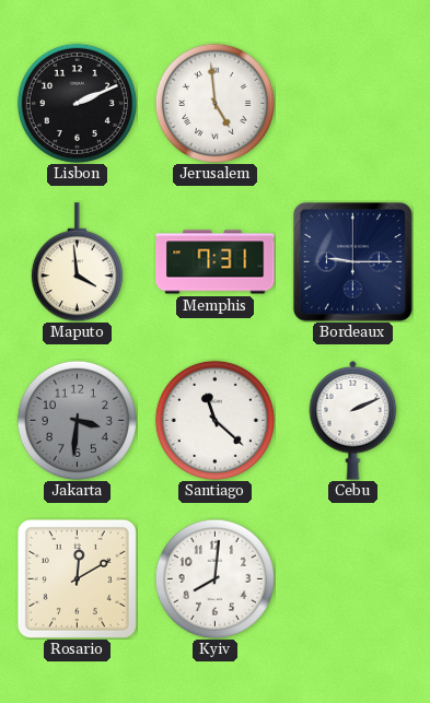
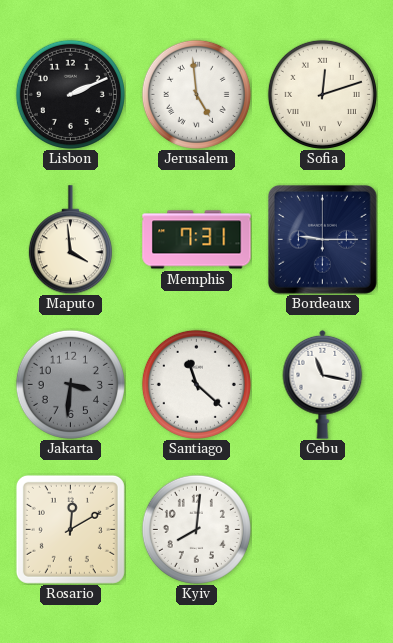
Sofia: none -> 12:12 (322, 94)
Cebu: 2:11 -> 11:17 (323, 384)
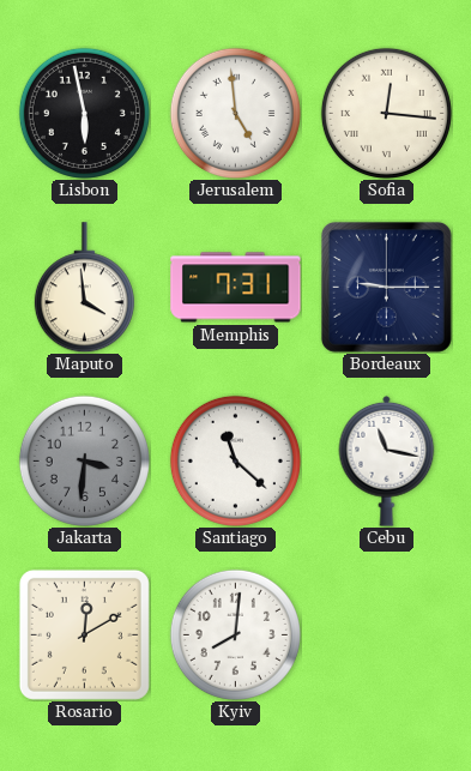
Lisbon: 2:11 -> 5:58 (84, 113)
Sofia: 12:12 -> 12:16 (386, 113)
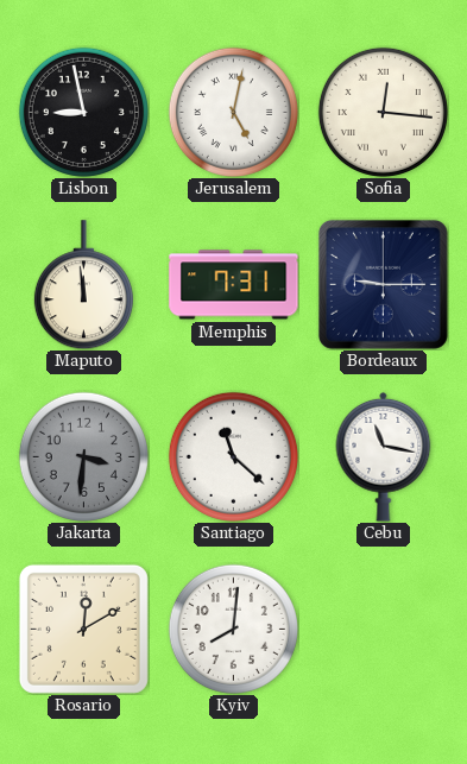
Lisbon: 5:58 -> 8:58 (83, 112)
Jerusalem: 4:59 -> 5:02 (233, 112)
Maputo: 3:59 -> 11:59 (83, 285)
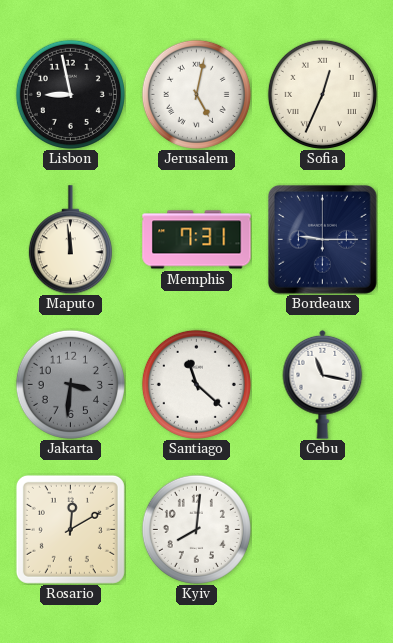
Sofia: 12:16 -> 12:34 (322, 94)
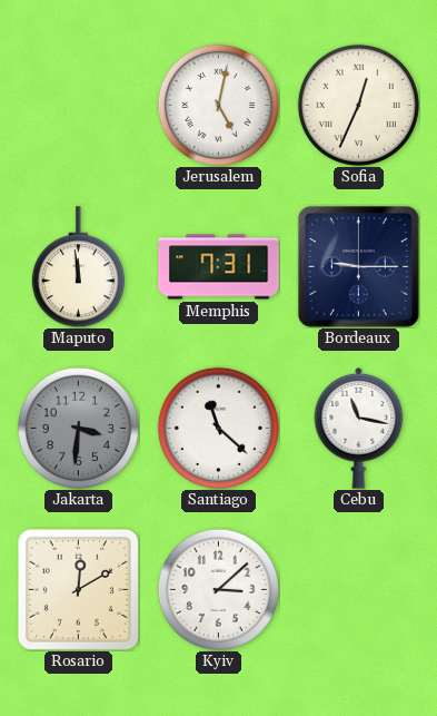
Lisbon: 8:58 -> none (70, 94)
Kyiv: 8:01 -> 3:08 (218, 589)
